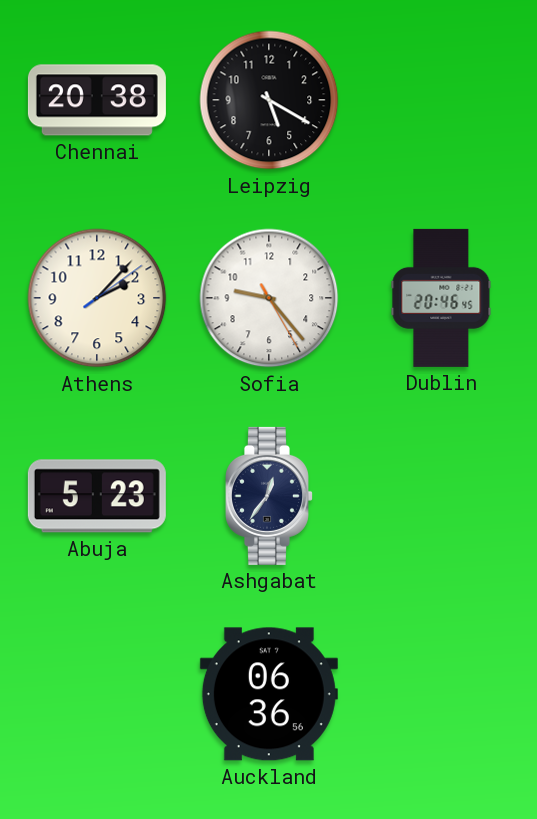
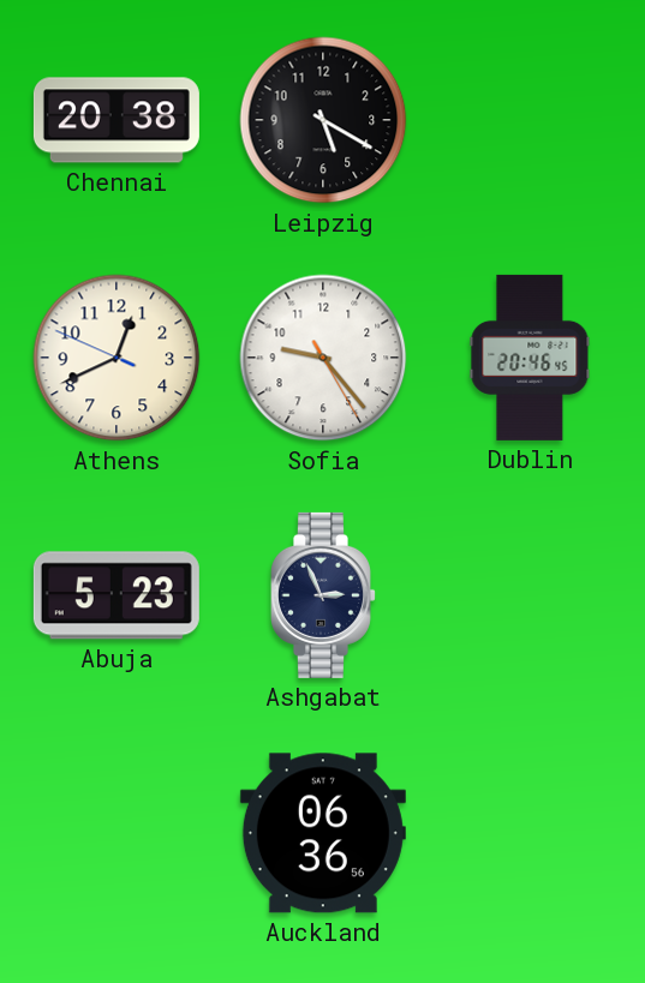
Athens: 2:07 -> 12:40 (117, 358)
Ashgabat: 12:36 -> 2:56 (324, 595)
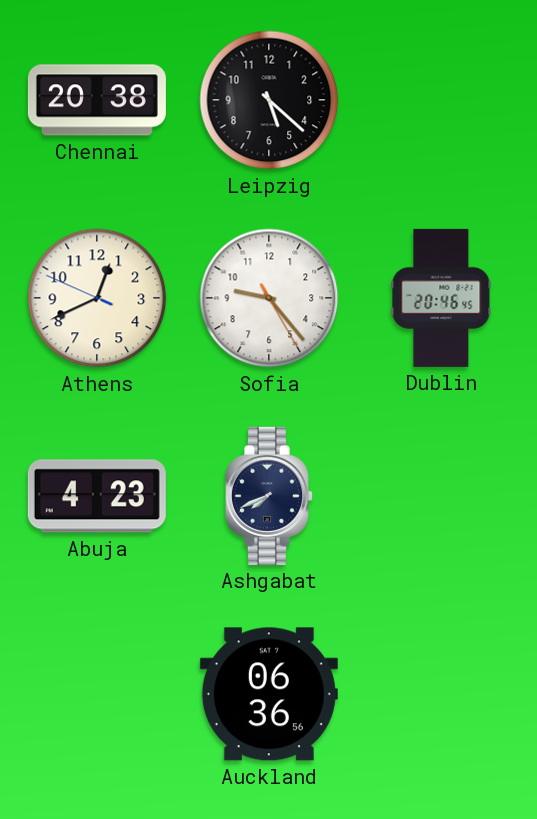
Leipzig: 5:20 -> 5:22 (269, 100)
Abuja: 5:23 -> 4:23 (97, 496)
Ashgabat: 2:56 -> 7:41 (270, 496)
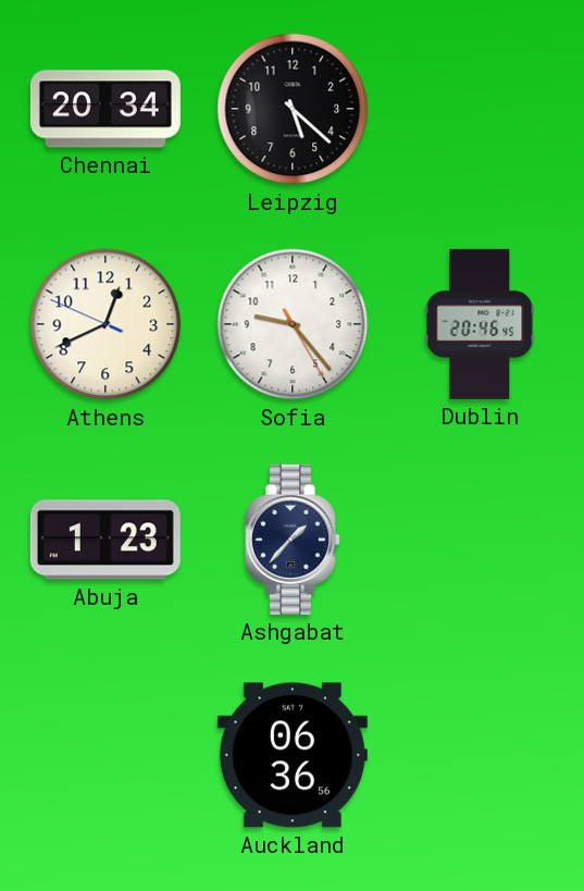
Chennai: 20:38 -> 20:34 (105, 109)
Abuja: 4:23 -> 1:23 (105, 540)
Ashgabat: 7:41 -> 1:37 (294, 540)
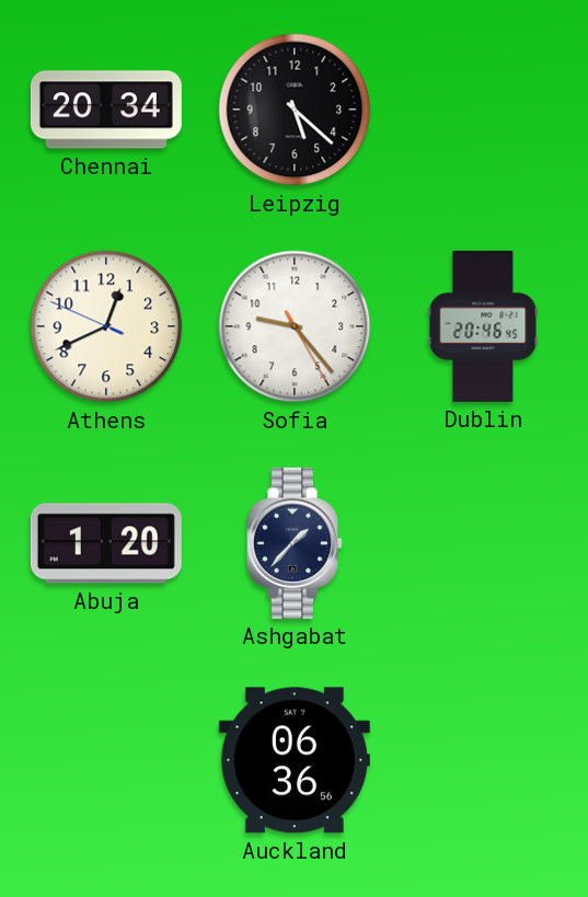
Abuja: 1:23 -> 1:20 (106, 543)
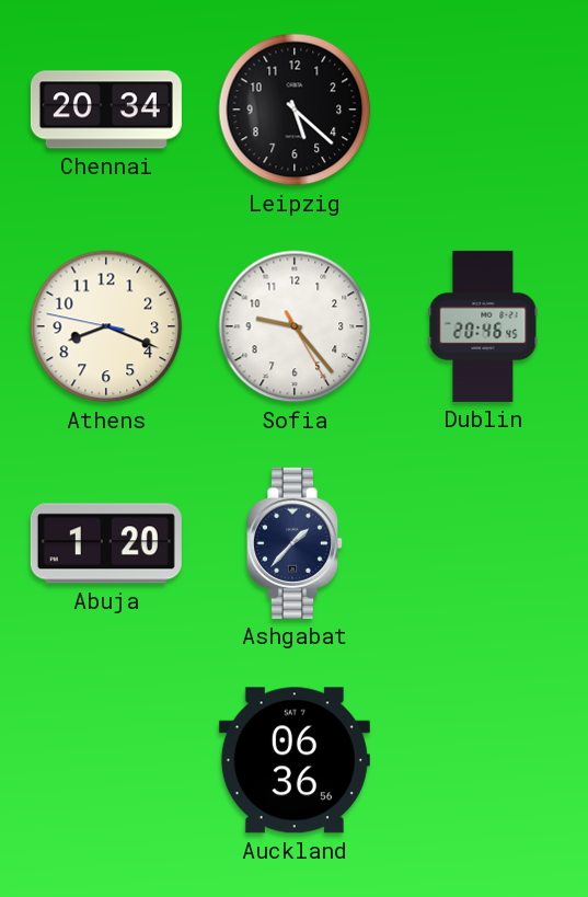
Athens: 12:40 -> 8:18 (106, 326)
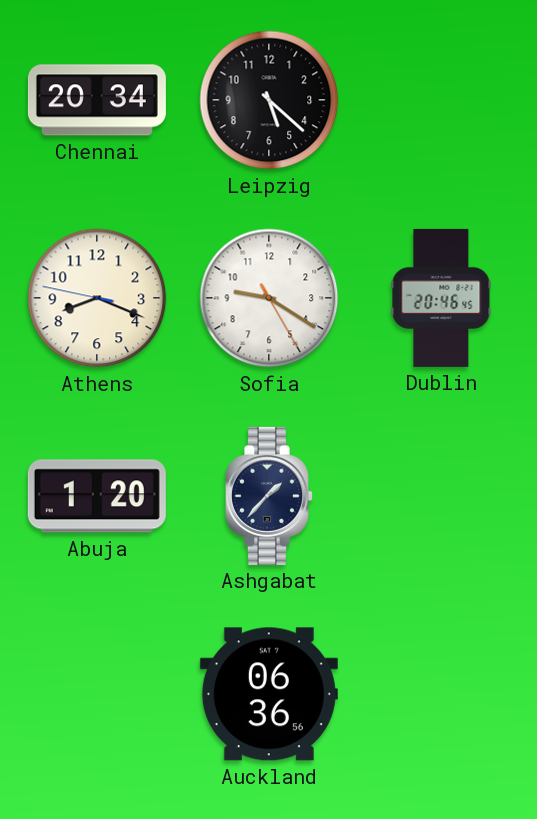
Sofia: 9:23 -> 9:20 (269, 298)
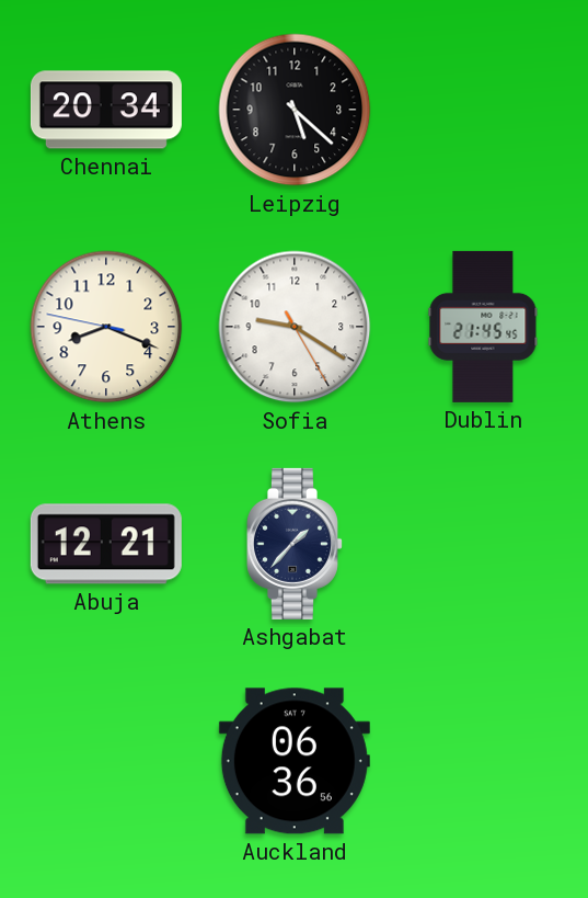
Dublin: 20:46 -> 21:45 (483, 327)
Abuja: 1:20 -> 12:21 (106, 544)
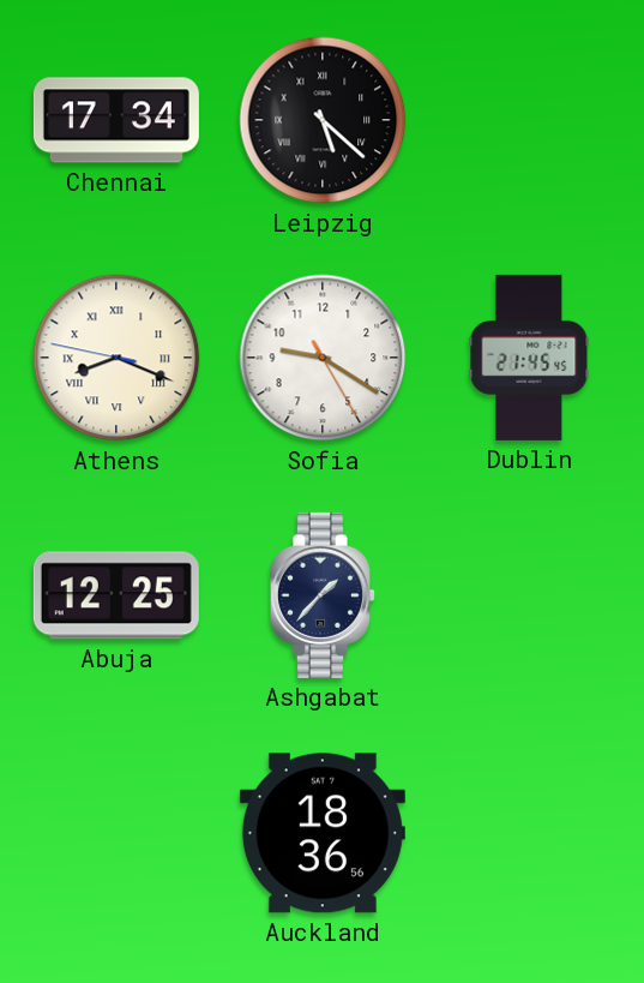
Chennai: 20:34 -> 17:34 (116, 120)
Leipzig numerals: Arabic -> Roman (323, 120)
Athens numerals: Arabic -> Roman (116, 358)
Abuja: 12:21 -> 12:25 (116, 595)
Auckland: 06:36 -> 18:36 (323, 833)
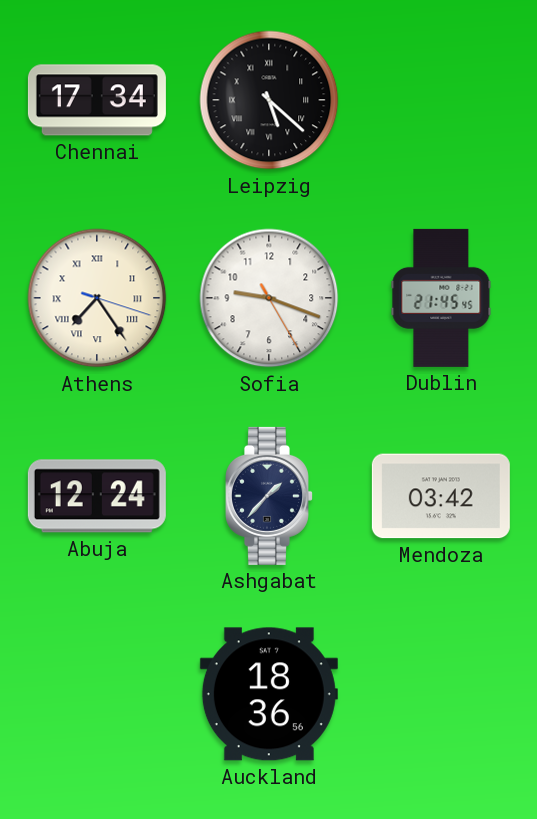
Athens: 8:18 -> 7:24 (97, 298)
Sofia: 9:20 -> 9:18 (269, 298)
Abuja: 12:25 -> 12:24 (97, 496)
Mendoza: none -> 03:42 (441, 496)
